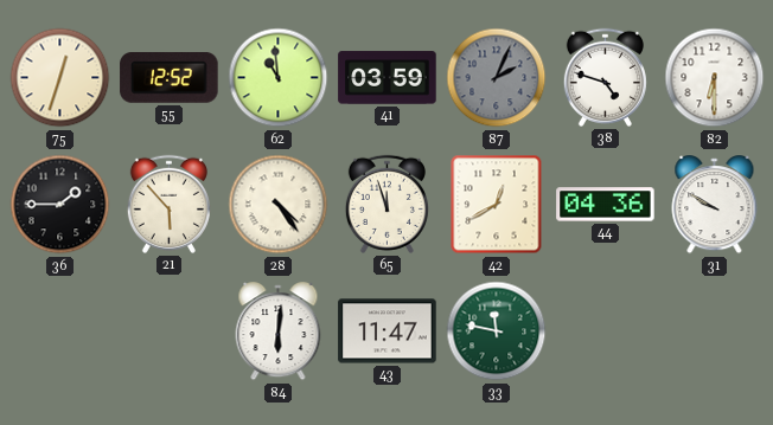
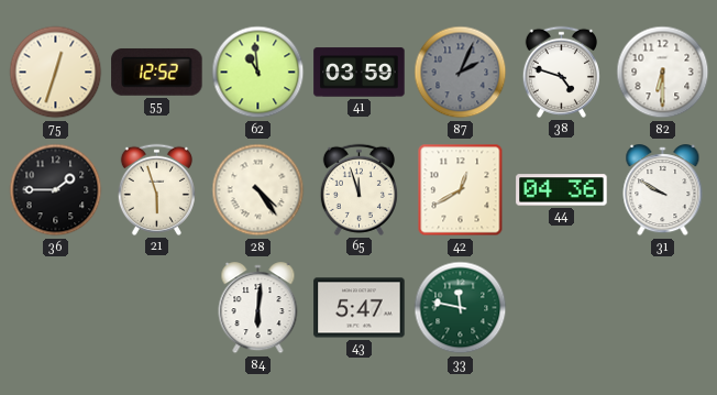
21: 5:53 -> 5:57 (156, 189)
43: 11:47 -> 5:47 (360, 308)
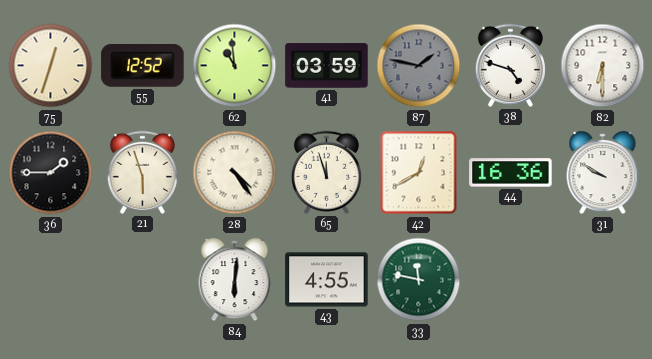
87: 2:04 -> 1:47 (419, 66)
44: 04:36 -> 16:36 (511, 173)
43: 5:47 -> 4:55 (327, 280)
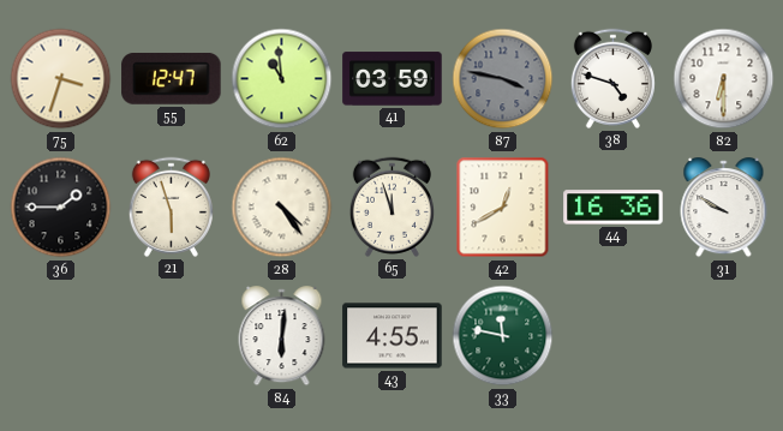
75: 12:33 -> 3:33 (61, 79)
55: 12:52 -> 12:47 (172, 78)
87: 1:47 -> 3:47 (503, 79)
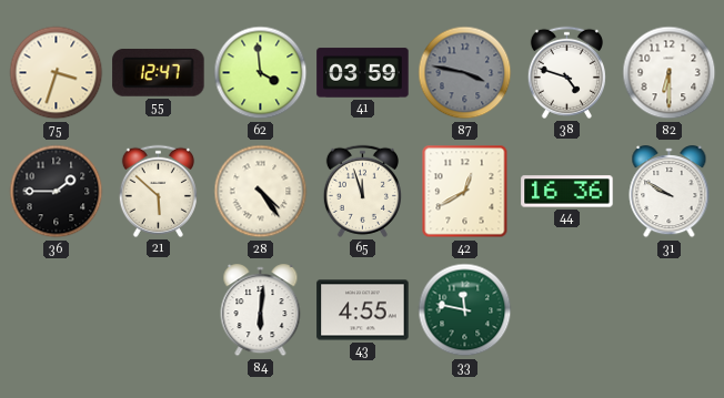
62: 10:59 -> 3:59 (261, 73)
21: 5:57 -> 5:52 (158, 191)
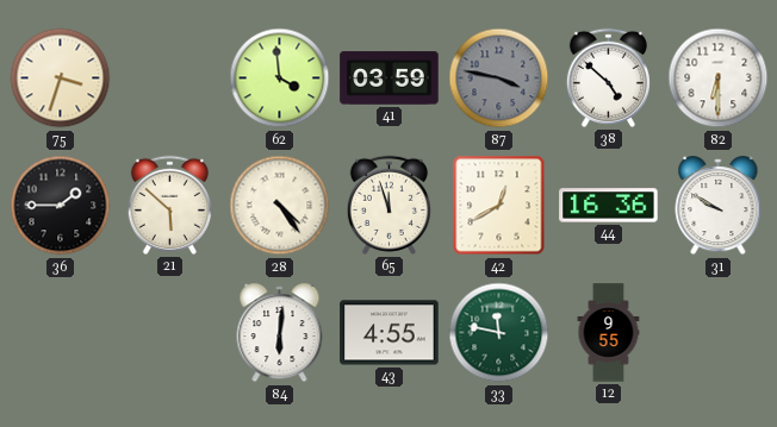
55: 12:47 -> none (159, 72)
38: 4:48 -> 4:52 (608, 77)
12: none -> 9:55 (609, 333)
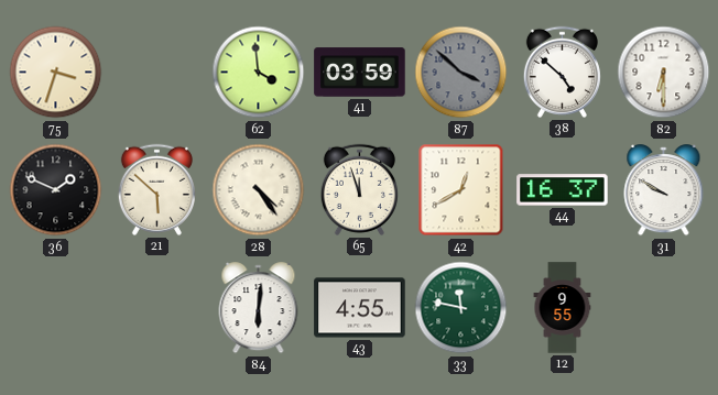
87: 3:47 -> 3:52 (461, 73)
36: 1:45 -> 1:49 (56, 190)
44: 16:36 -> 16:37 (563, 190)
